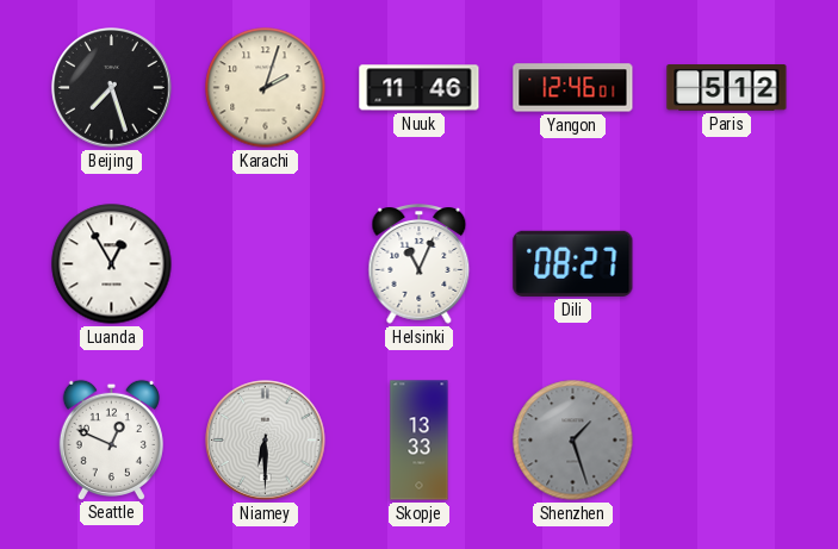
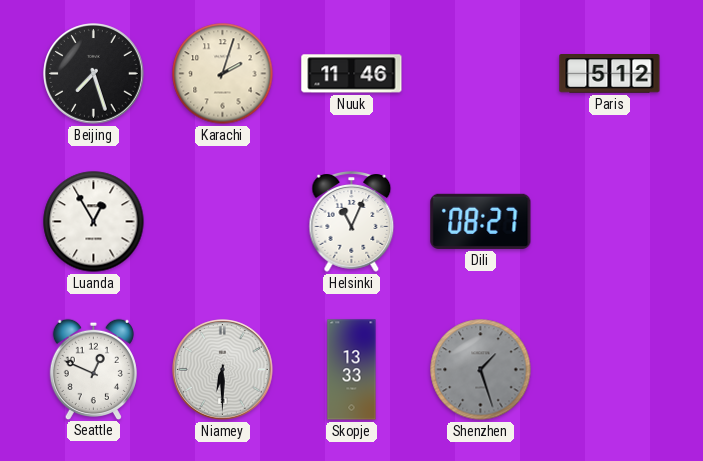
Yangon: 12:46 -> none (573, 88)
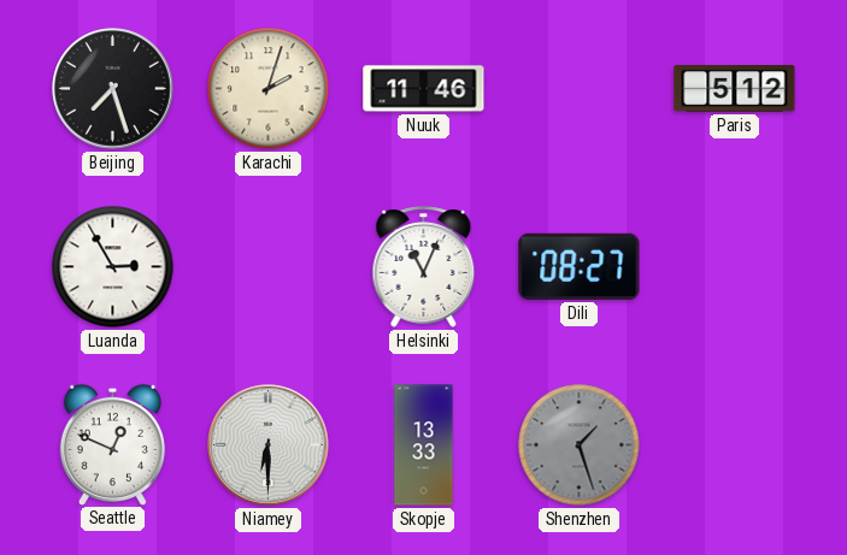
Luanda: 12:55 -> 2:55 (113, 267)
